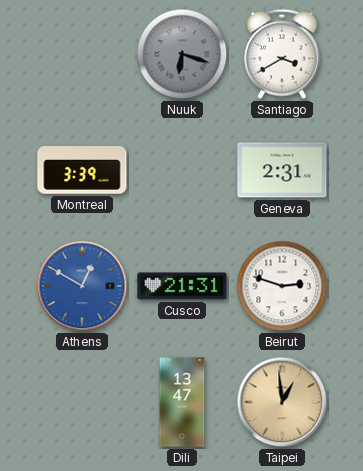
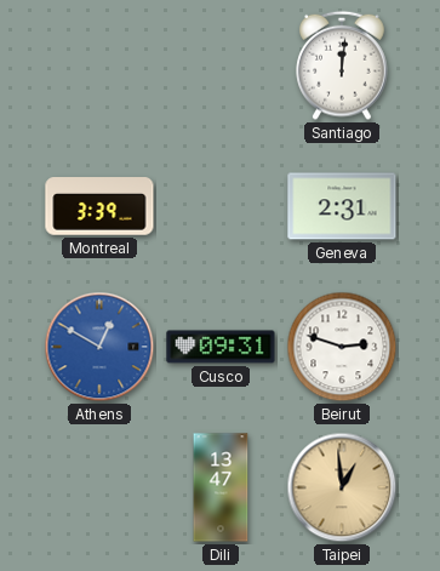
Nuuk: 6:18 -> none (182, 54)
Santiago: 3:40 -> 12:01 (342, 65)
Cusco: 21:31 -> 09:31 (221, 347)
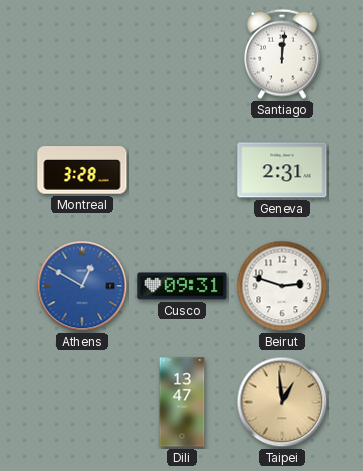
Montreal: 3:39 -> 3:28 (82, 170)
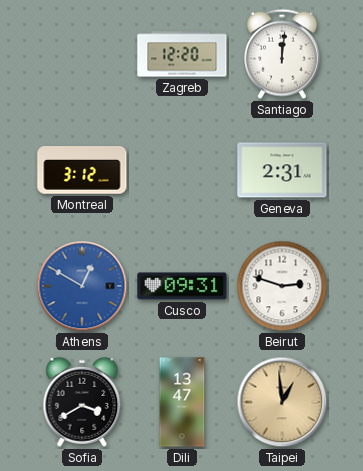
Zagreb: none -> 12:20 (182, 54)
Montreal: 3:28 -> 3:12 (82, 170)
Sofia: none -> 3:40 (82, 402)
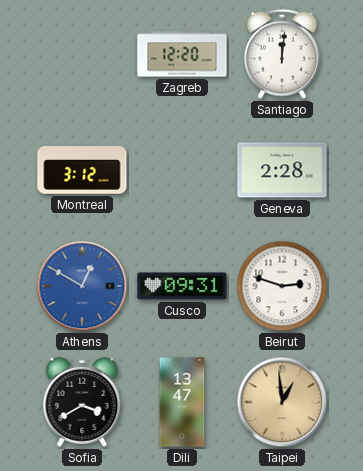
Geneva: 2:31 -> 2:28 (282, 170)
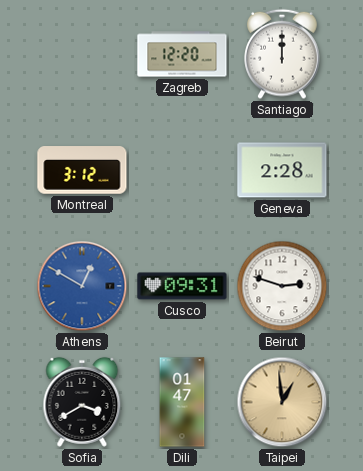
Santiago: 12:01 -> 12:00 (282, 54)
Dili: 13:47 -> 01:47 (182, 402)
